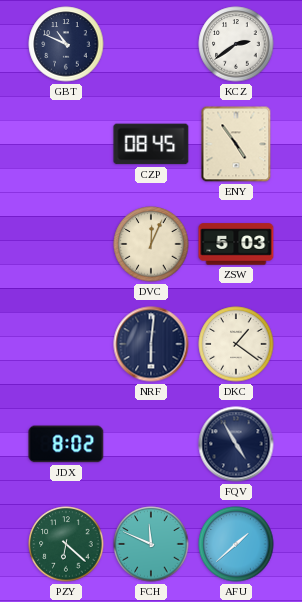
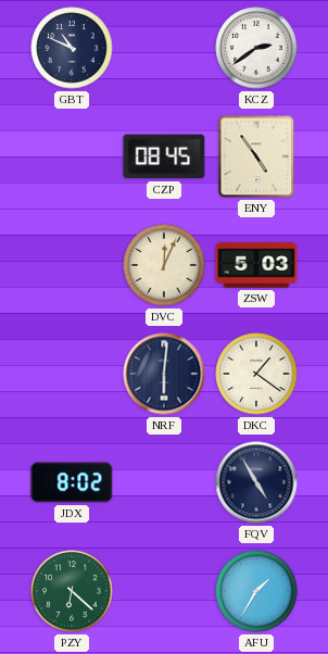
FCH: 11:49 -> none (151, 544)
AFU: 1:38 -> 1:35 (256, 591)
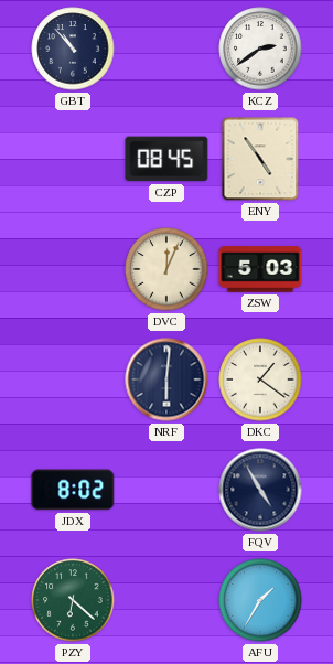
GBT: 10:49 -> 10:53 (73, 49)
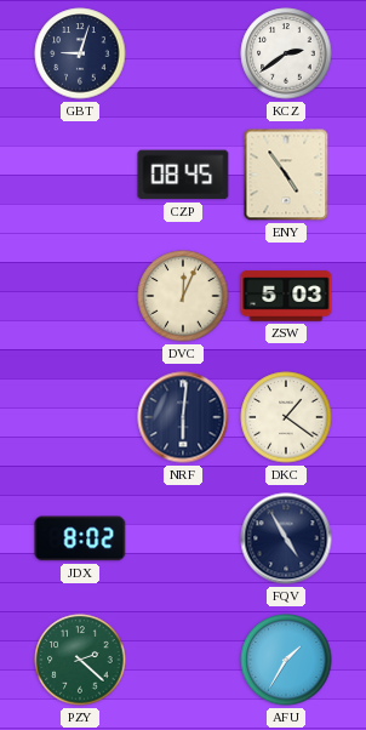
GBT: 10:53 -> 9:03 (80, 53)
PZY: 6:22 -> 2:22 (80, 660)
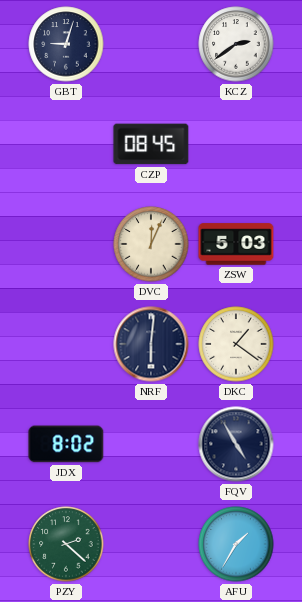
ENY: 4:54 -> none (286, 175)
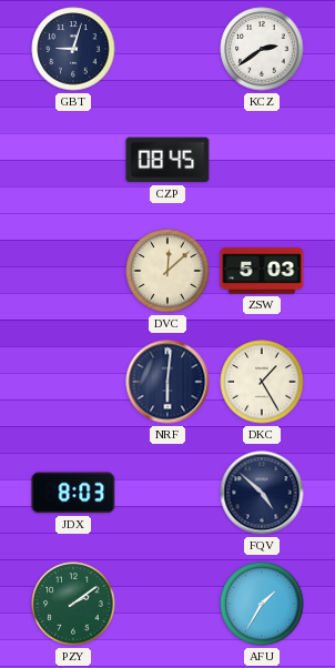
DVC: 12:04 -> 12:08 (167, 271)
DKC: 1:21 -> 1:25 (262, 382)
JDX: 8:02 -> 8:03 (73, 493)
FQV: 4:55 -> 4:52 (262, 493)
PZY: 2:22 -> 2:09 (73, 604)
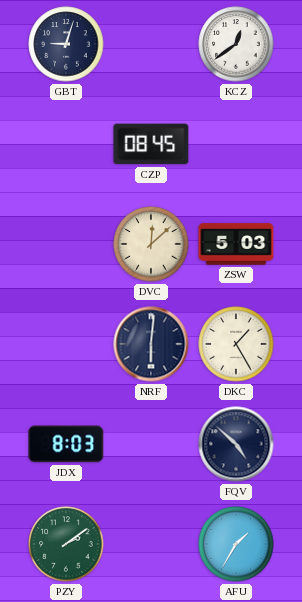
KCZ: 2:39 -> 12:39 (236, 44)
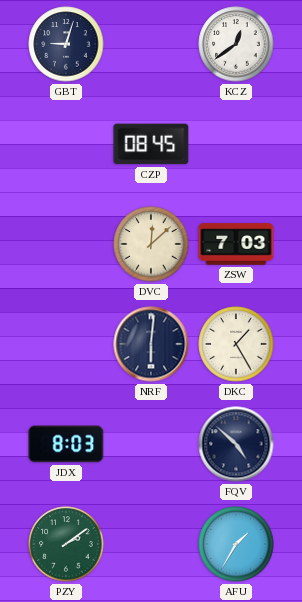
ZSW: 5:03 -> 7:03 (236, 244)
